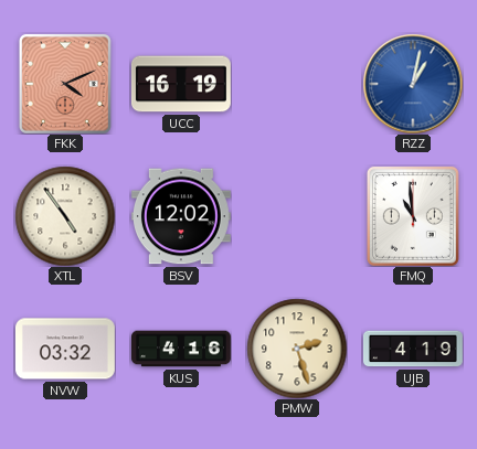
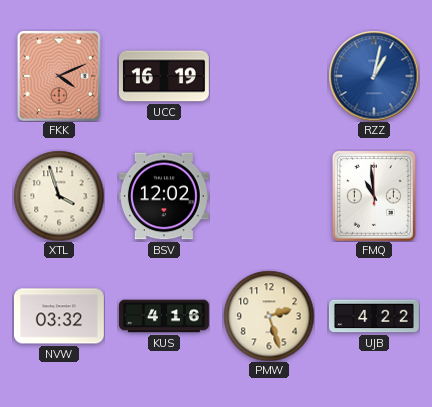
XTL: 4:54 -> 3:57 (59, 196)
UJB: 4:19 -> 4:22 (374, 316)
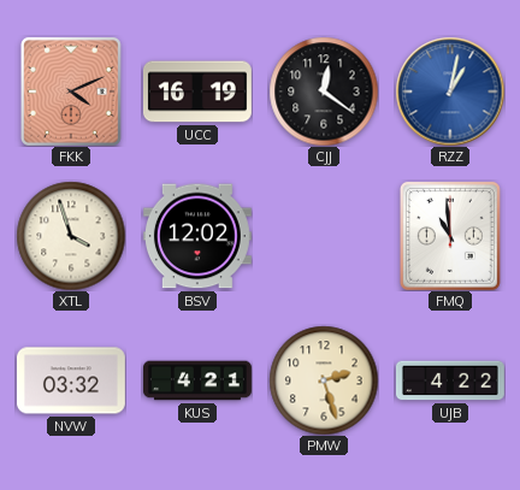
CJJ: none -> 12:21 (324, 91)
KUS: 4:16 -> 4:21 (199, 380)
